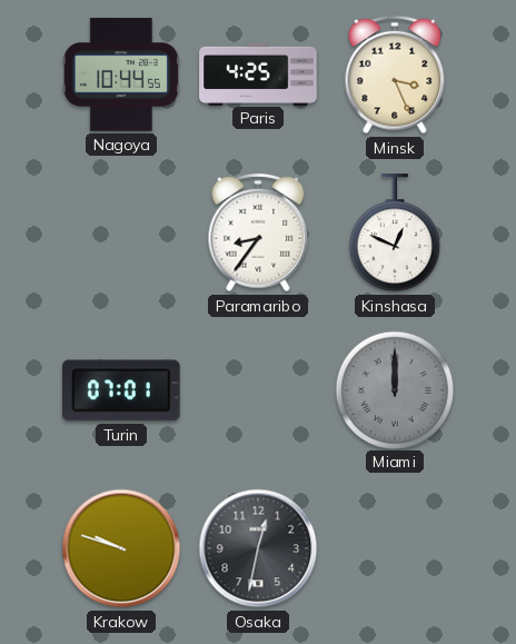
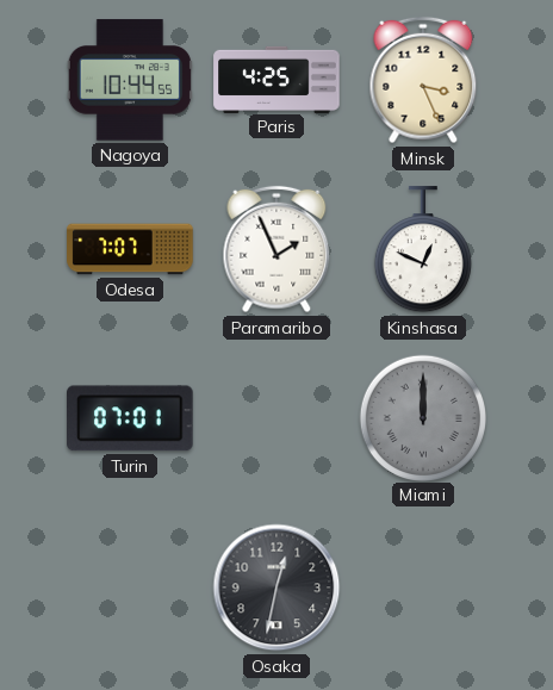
Odesa: none -> 7:07 (130, 249)
Paramaribo: 8:36 -> 1:56 (276, 249)
Krakow: 9:48 -> none (121, 548)
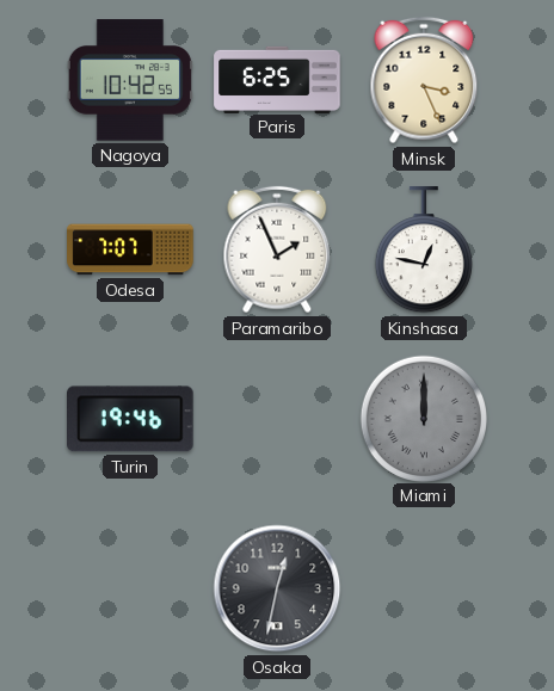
Nagoya: 10:44 -> 10:42 (130, 80)
Paris: 4:25 -> 6:25 (277, 79)
Kinshasa: 12:49 -> 12:47 (424, 251)
Turin: 07:01 -> 19:46 (131, 419)
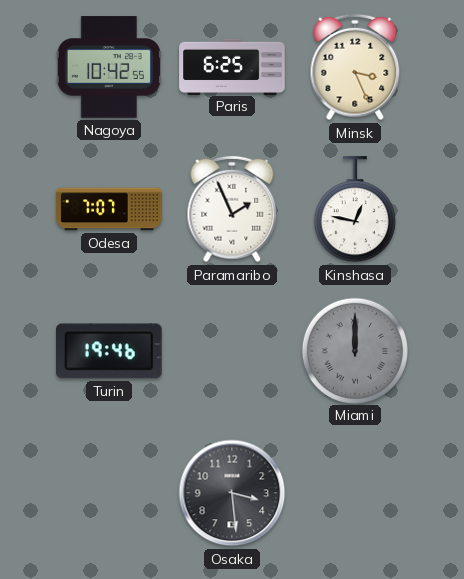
Osaka: 12:32 -> 3:29 (232, 493)
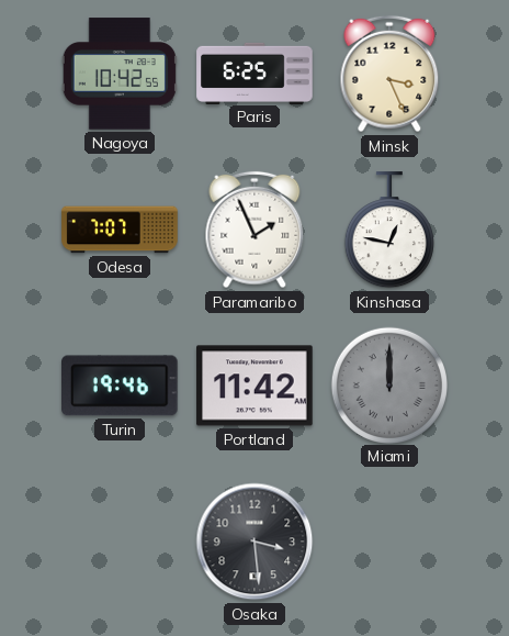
Portland: none -> 11:42 (255, 386)
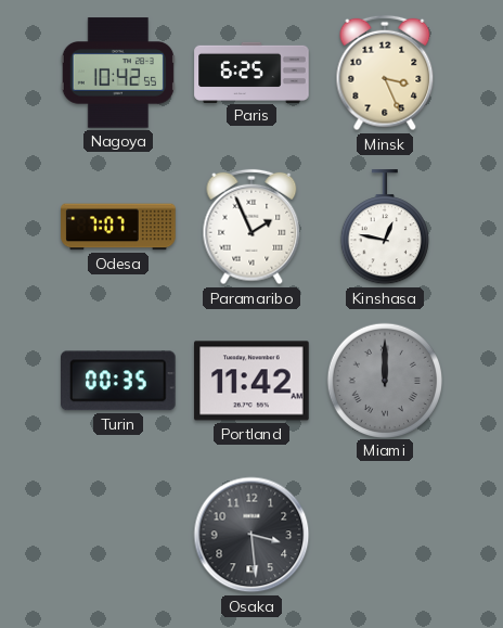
Turin: 19:46 -> 00:35 (119, 381)
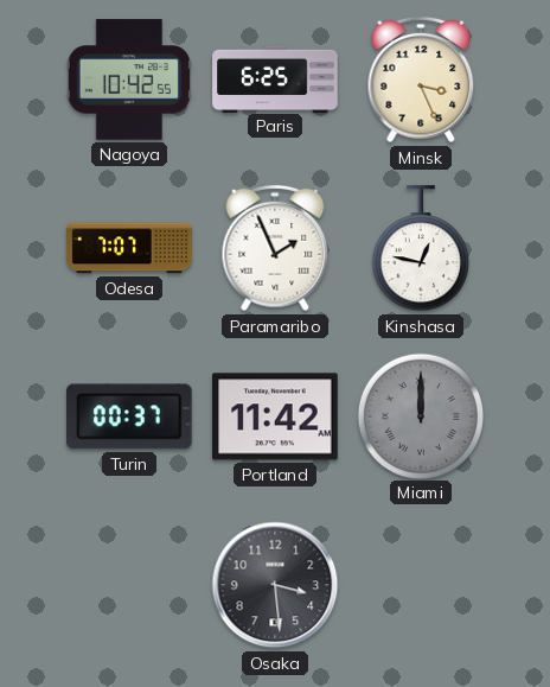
Turin: 00:35 -> 00:37 (130, 416)
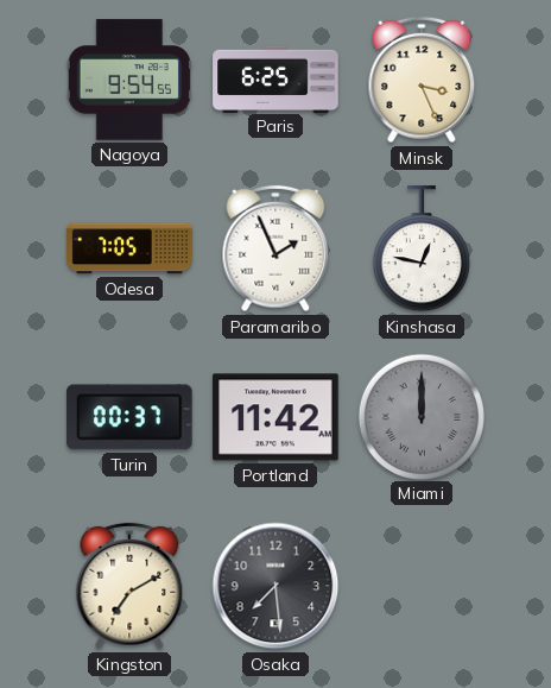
Nagoya: 10:42 -> 9:54 (129, 80)
Odesa: 7:07 -> 7:05 (129, 248)
Kingston: none -> 7:10 (129, 586)
Osaka: 3:29 -> 7:29 (275, 586)
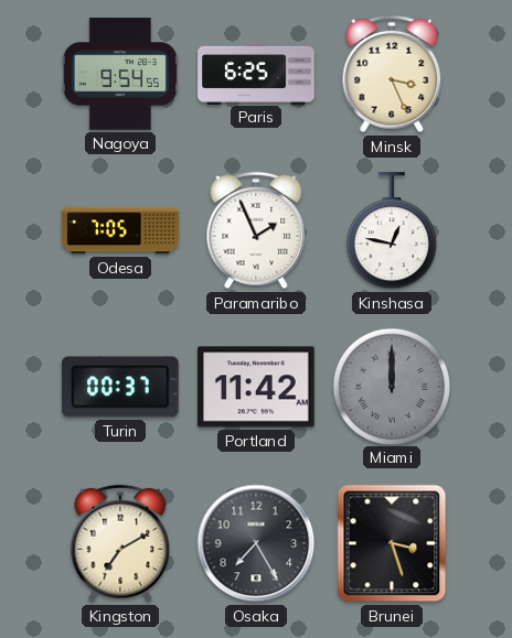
Osaka: 7:29 -> 7:25 (256, 543)
Brunei: none -> 3:27 (392, 543)
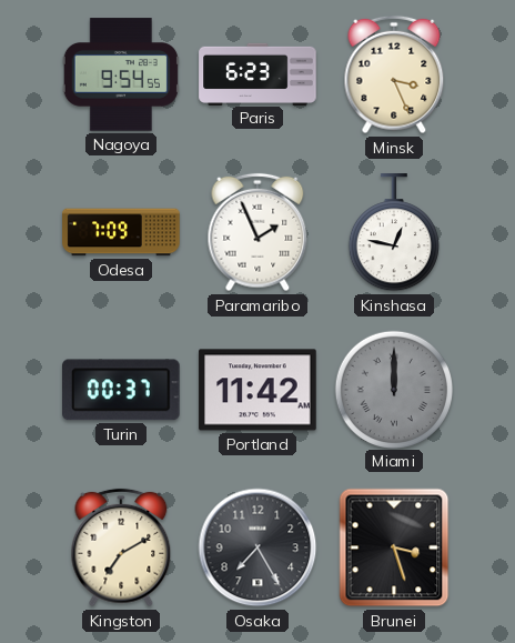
Paris: 6:25 -> 6:23 (257, 73)
Odesa: 7:05 -> 7:09 (121, 232)
